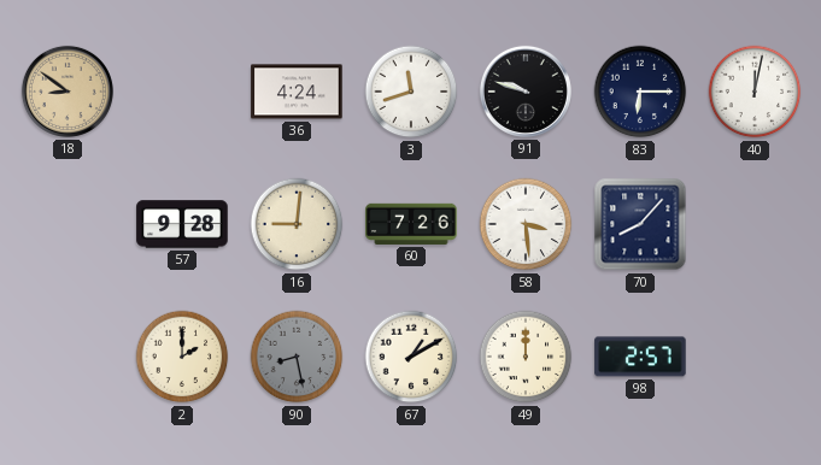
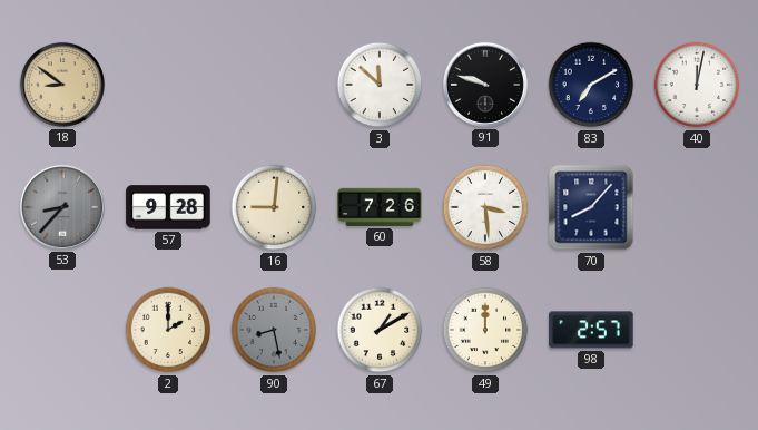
36: 4:24 -> none (297, 92)
3: 11:42 -> 11:52 (380, 85)
83: 6:15 -> 7:10 (591, 85)
53: none -> 8:37 (62, 207)
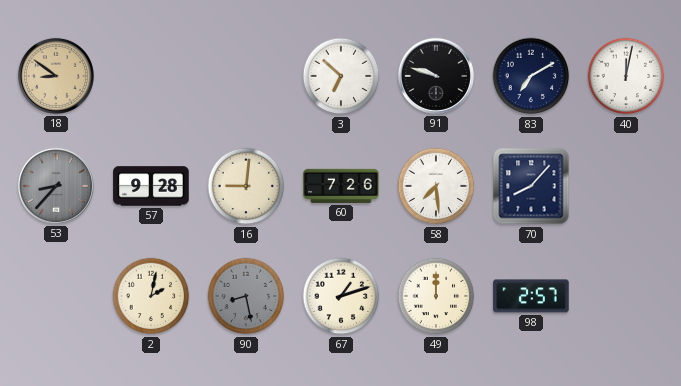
3: 11:52 -> 6:52 (341, 76)
58: 3:29 -> 7:29 (436, 186)
2: 2:00 -> 2:02 (151, 296)
67: 1:10 -> 1:12 (341, 296)
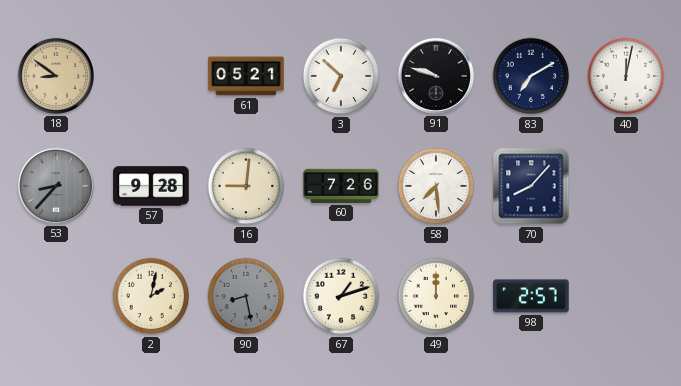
61: none -> 05:21 (246, 76)
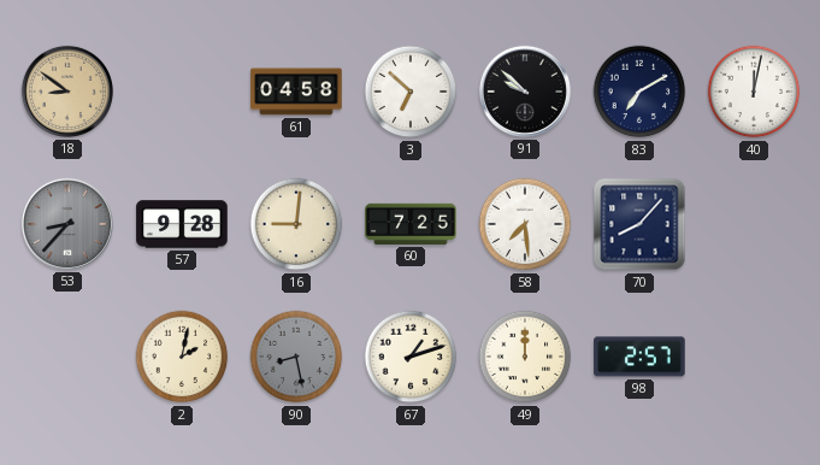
61: 05:21 -> 04:58 (296, 92)
91: 9:48 -> 9:52 (525, 92)
60: 7:26 -> 7:25 (411, 224)
